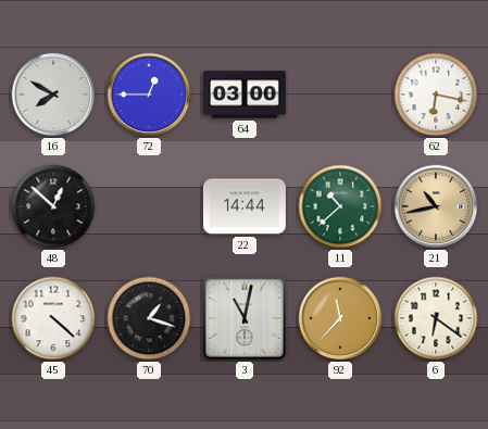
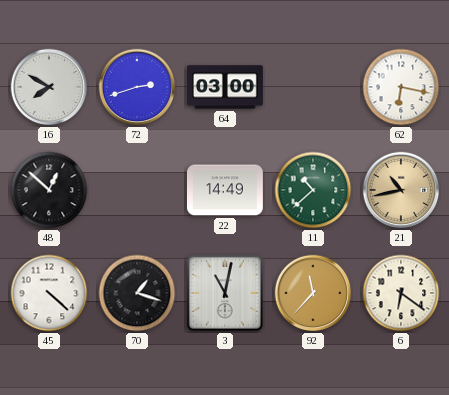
72: 12:45 -> 2:42 (137, 87)
22: 14:44 -> 14:49 (225, 190)
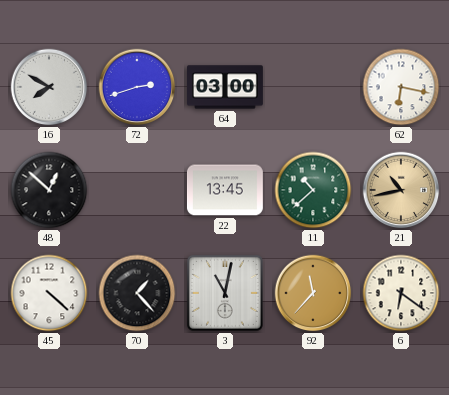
22: 14:49 -> 13:45 (225, 190)
70: 1:18 -> 1:23 (137, 293)
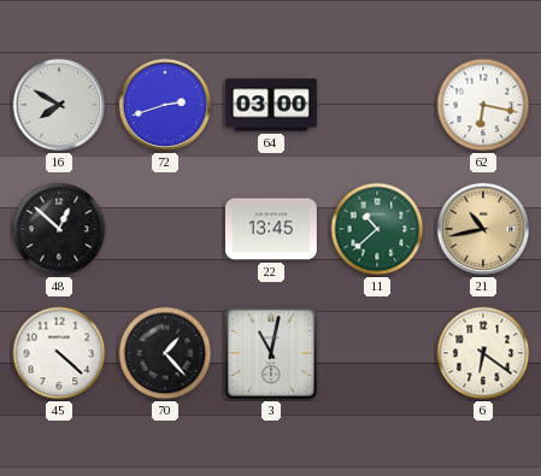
92: 11:37 -> none (313, 293)
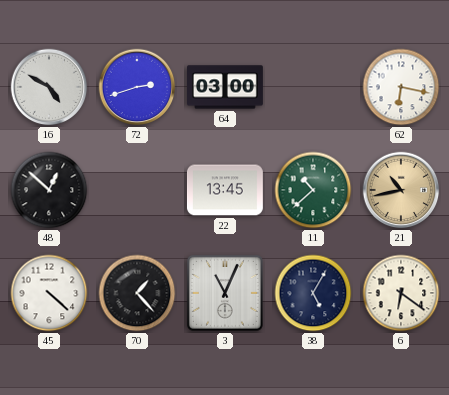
16: 7:50 -> 4:50 (49, 87)
3: 11:02 -> 11:04 (225, 293)
38: none -> 5:05 (313, 293)
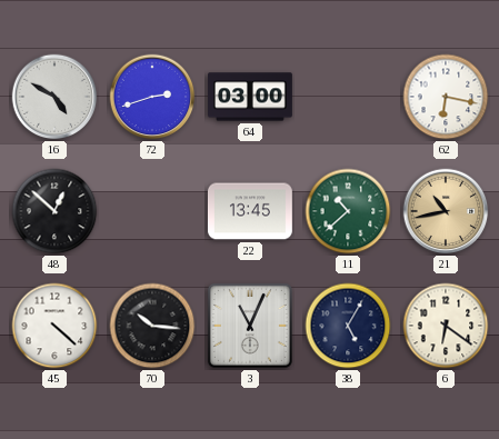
70: 1:23 -> 10:16 (152, 326)
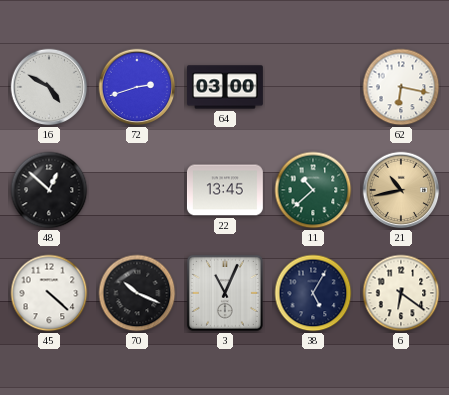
70: 10:16 -> 10:19 (137, 293)
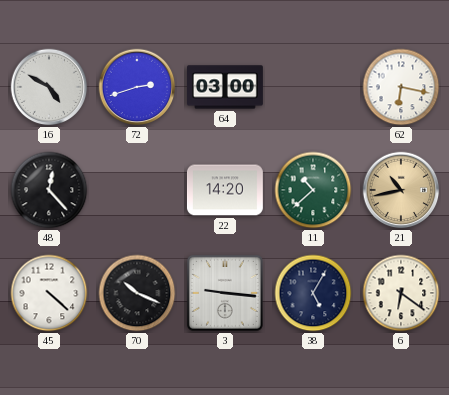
48: 12:52 -> 12:23 (49, 190)
22: 13:45 -> 14:20 (225, 190)
3: 11:04 -> 9:16 (225, 293)
